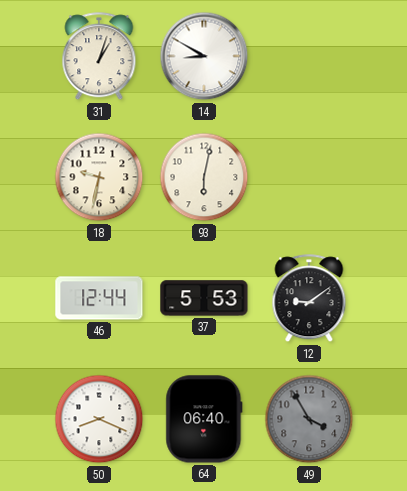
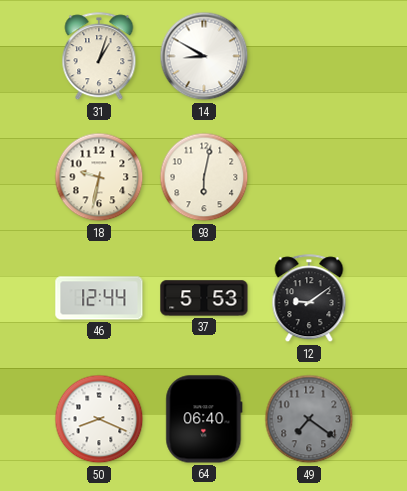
49: 3:55 -> 7:21 (309, 419)
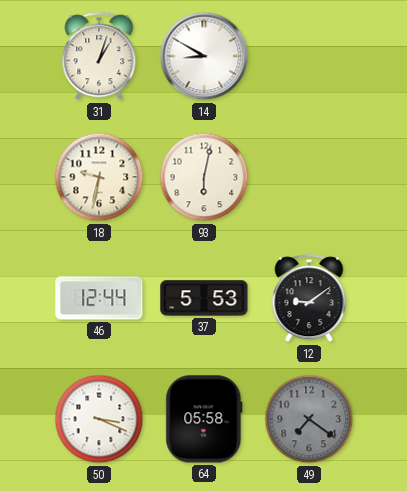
50: 8:19 -> 3:19 (99, 419)
64: 06:40 -> 05:58 (204, 419)
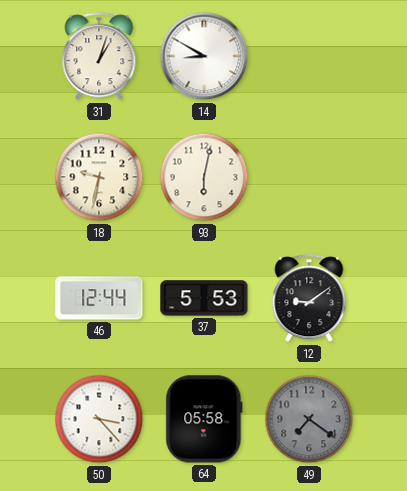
50: 3:19 -> 3:23 (99, 419)
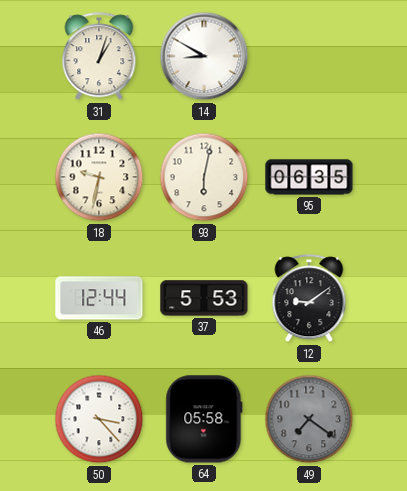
95: none -> 06:35 (309, 177)
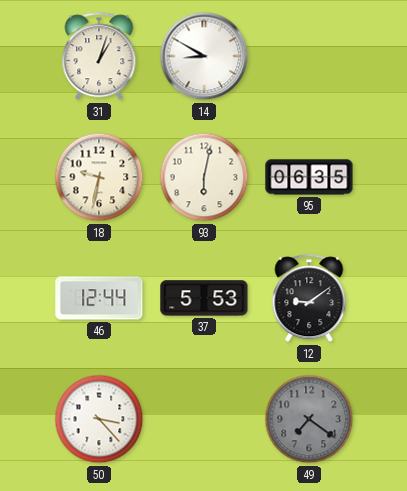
64: 05:58 -> none (204, 419)
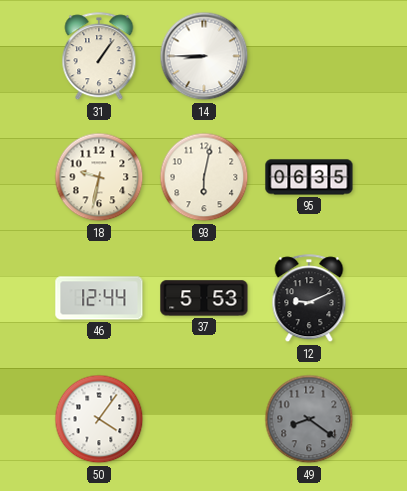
31: 1:03 -> 1:06 (99, 57)
14: 8:50 -> 8:45 (204, 56)
12: 9:09 -> 9:11 (309, 299)
50: 3:23 -> 4:06 (99, 419)
49: 7:21 -> 8:21 (309, 419)
